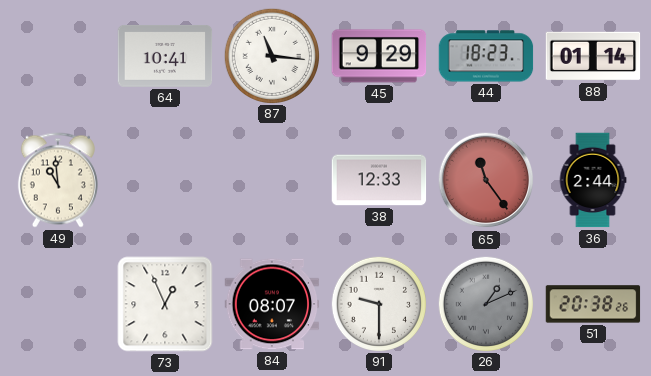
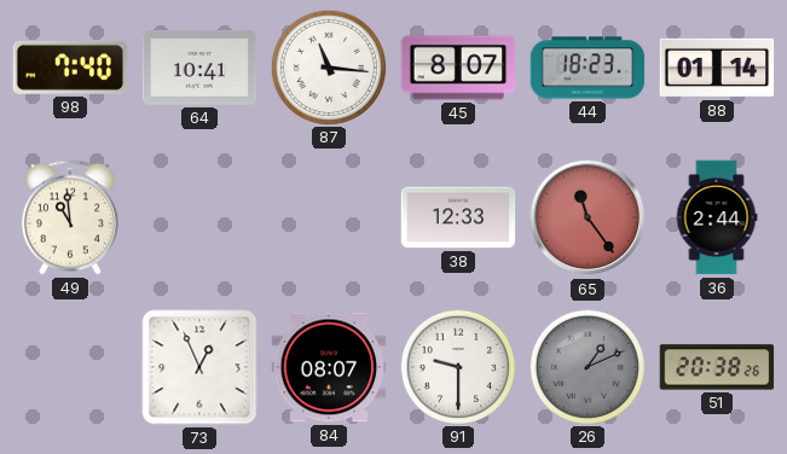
98: none -> 7:40 (70, 68)
45: 9:29 -> 8:07 (458, 68)
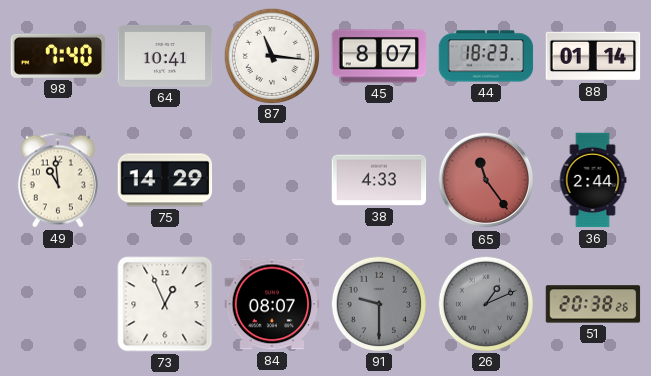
75: none -> 14:29 (165, 180)
38: 12:33 -> 4:33 (379, 180)
91 dial: white -> grey (378, 303)
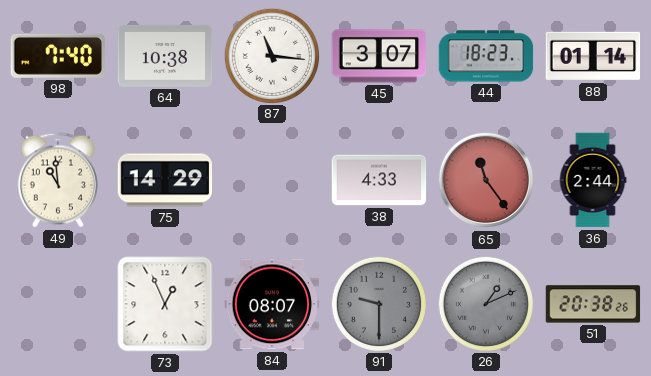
64: 10:41 -> 10:38 (165, 56)
45: 8:07 -> 3:07 (379, 56)
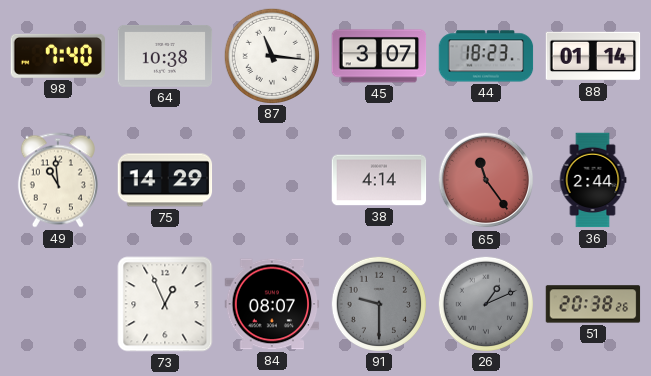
38: 4:33 -> 4:14 (379, 180)
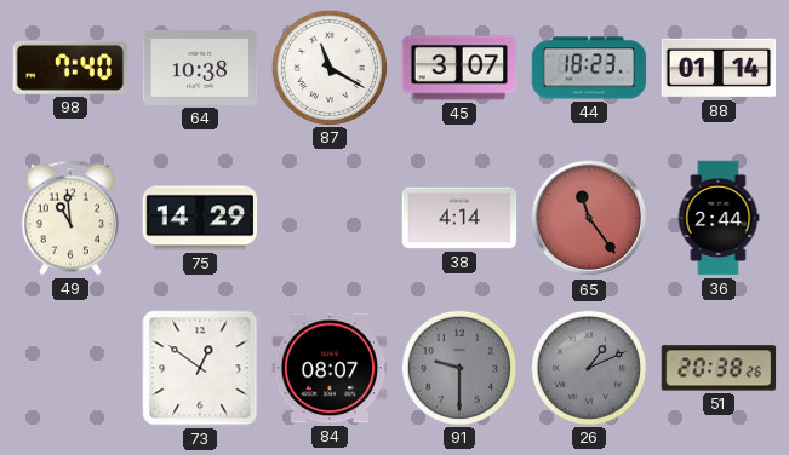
87: 11:16 -> 11:20 (328, 67)
73: 12:56 -> 12:51 (200, 368)
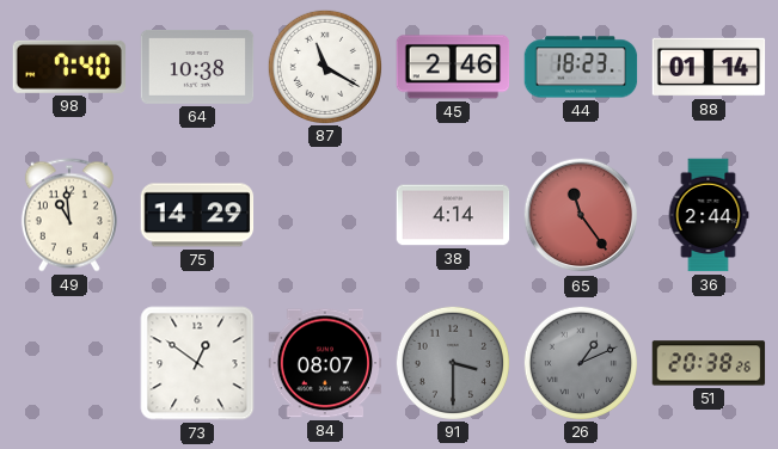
45: 3:07 -> 2:46 (453, 67)
91: 9:30 -> 3:30 (452, 362)
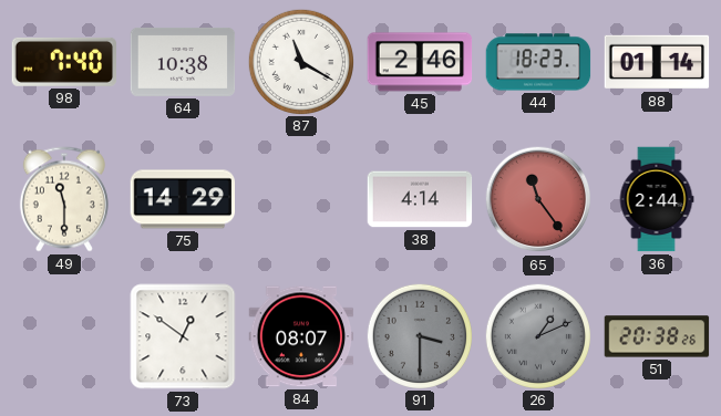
49: 10:59 -> 11:30 (64, 199)
